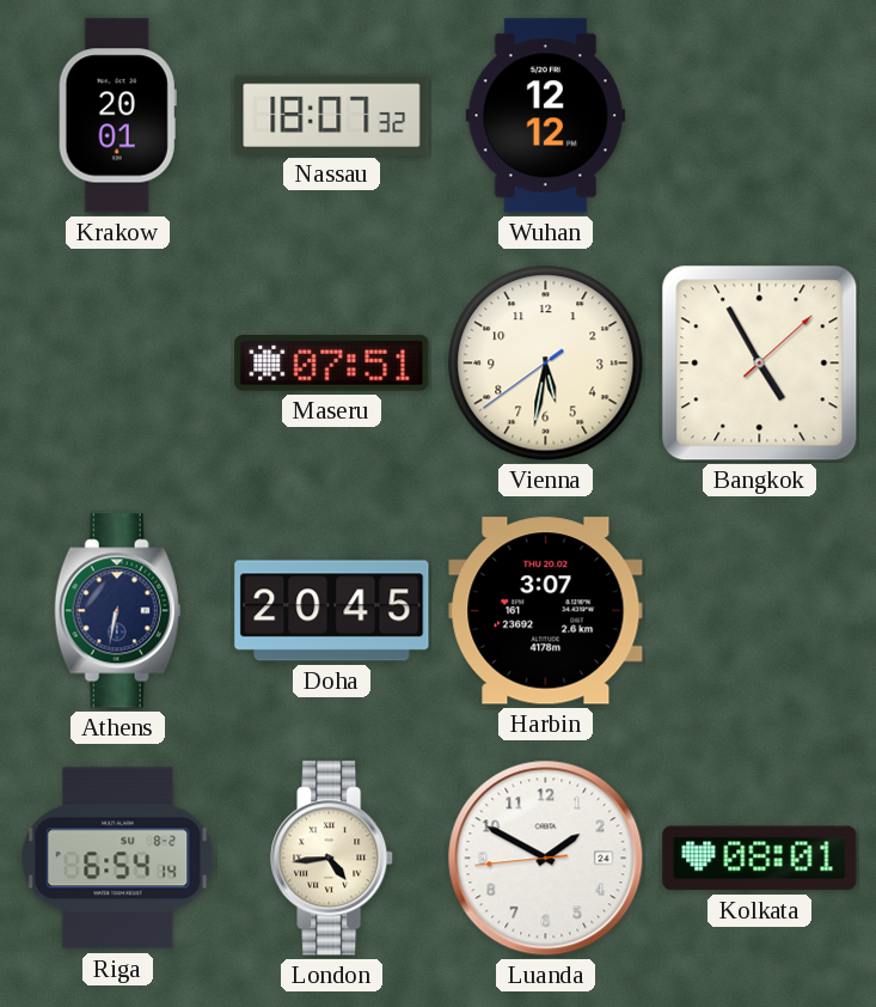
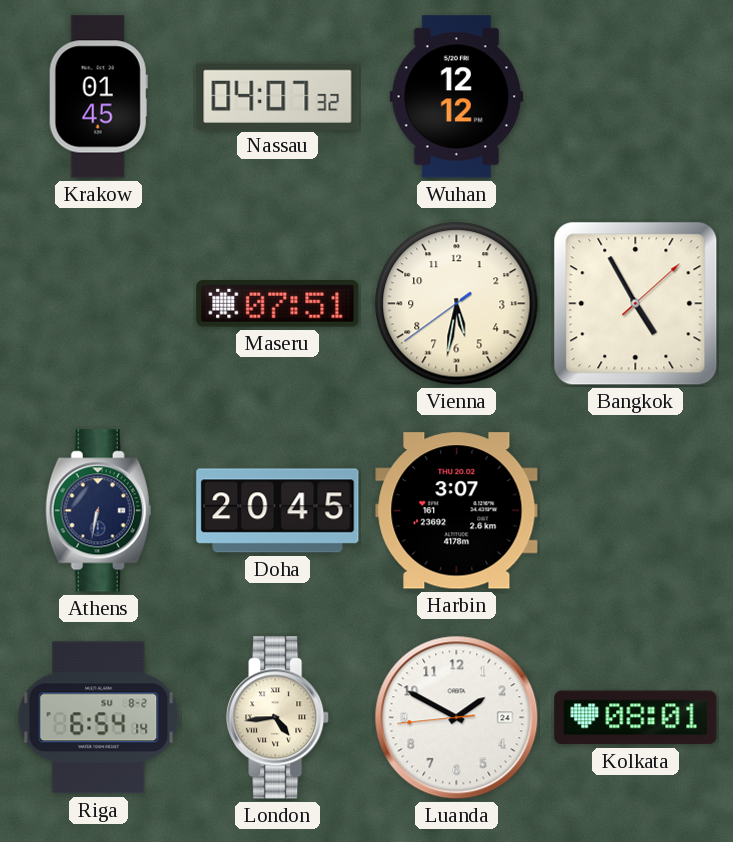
Krakow: 20:01 -> 01:45 (98, 97)
Nassau: 18:07 -> 04:07 (278, 96)
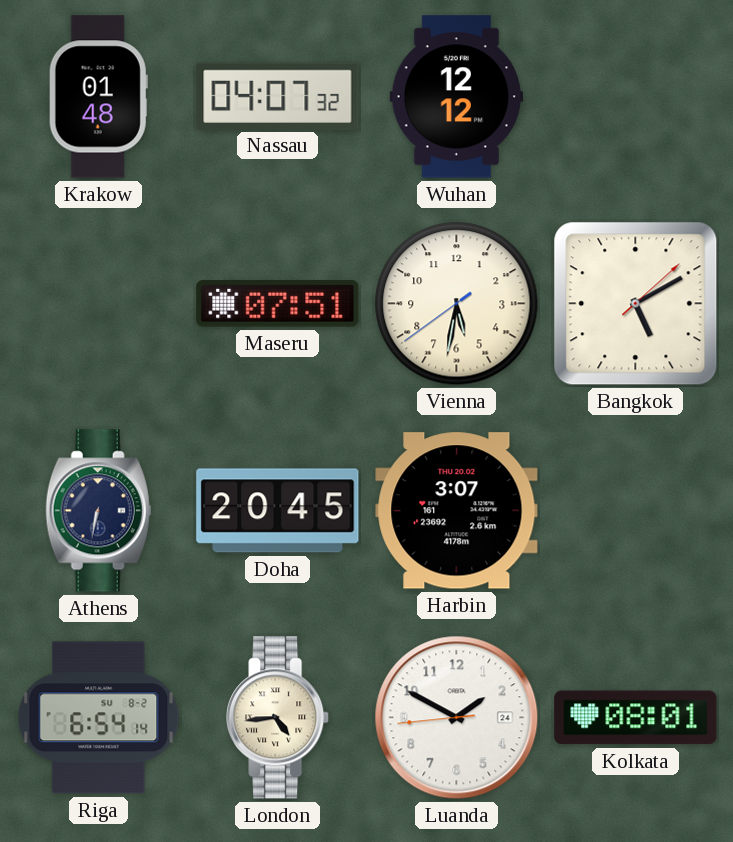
Krakow: 01:45 -> 01:48 (98, 97)
Bangkok: 4:55 -> 5:10 (636, 304)
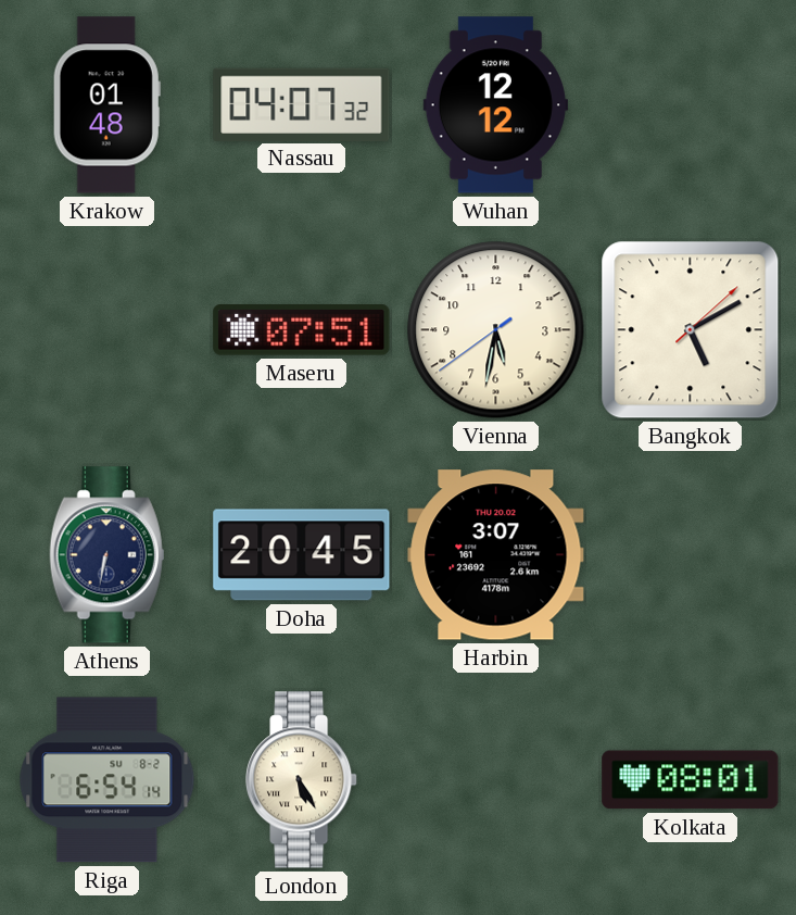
London: 4:44 -> 5:25 (302, 780)
Luanda: 1:49 -> none (457, 718)
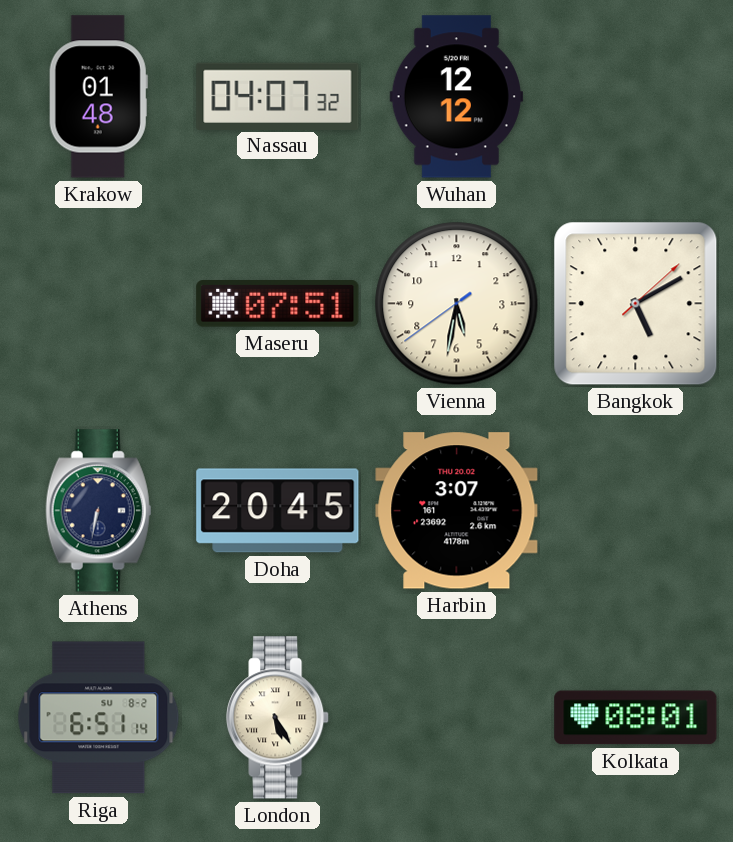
Riga: 6:54 -> 6:51 (99, 718)
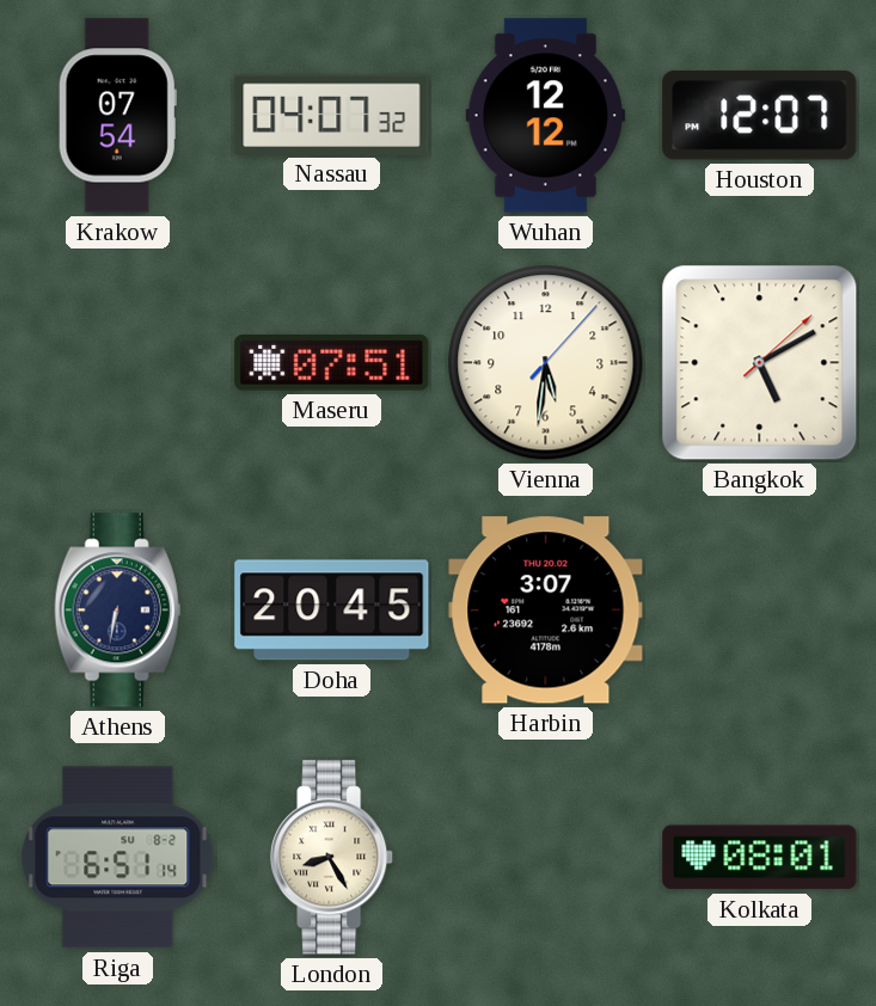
Krakow: 01:48 -> 07:54 (117, 116)
Houston: none -> 12:07 (760, 116)
Vienna: 5:31:39 -> 5:31:07 (546, 363)
London: 5:25 -> 8:25 (332, 858)
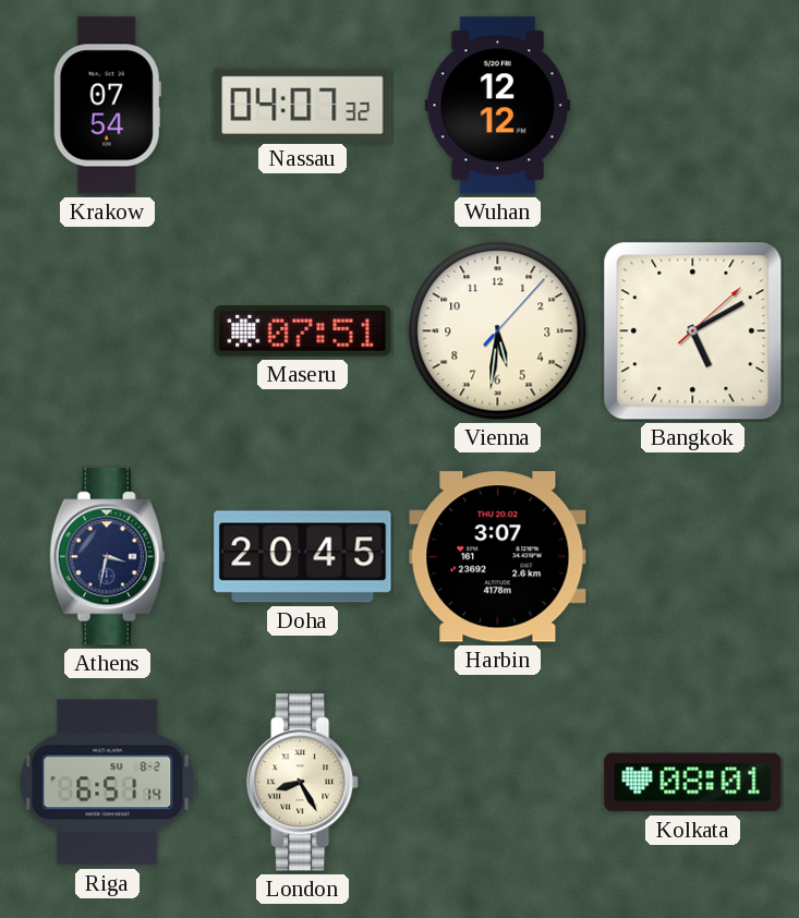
Houston: 12:07 -> none (760, 116)
Athens: 6:32 -> 3:32 (108, 557)
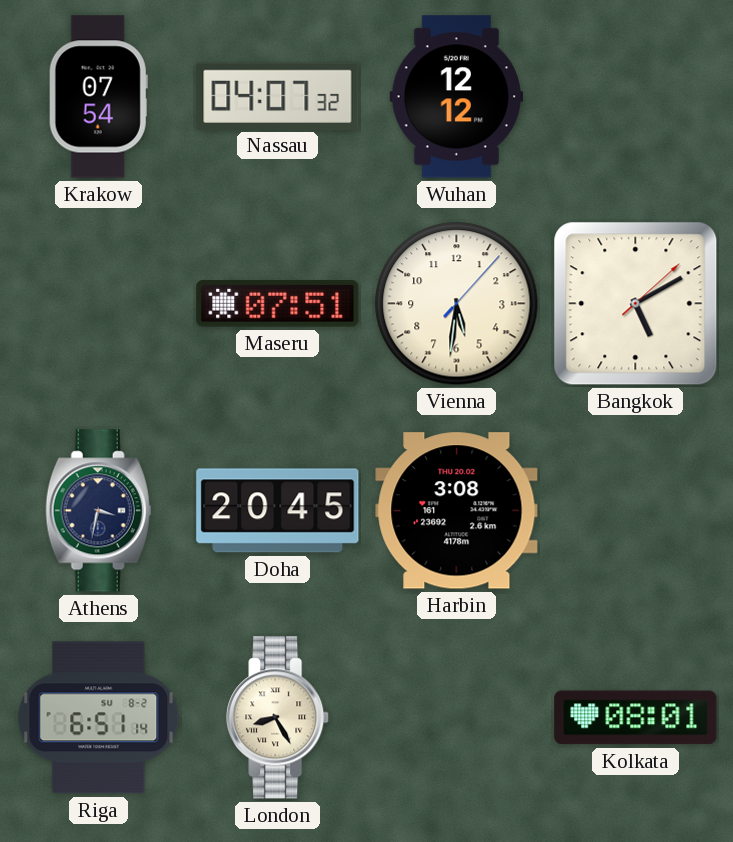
Harbin: 3:07 -> 3:08 (457, 511)
